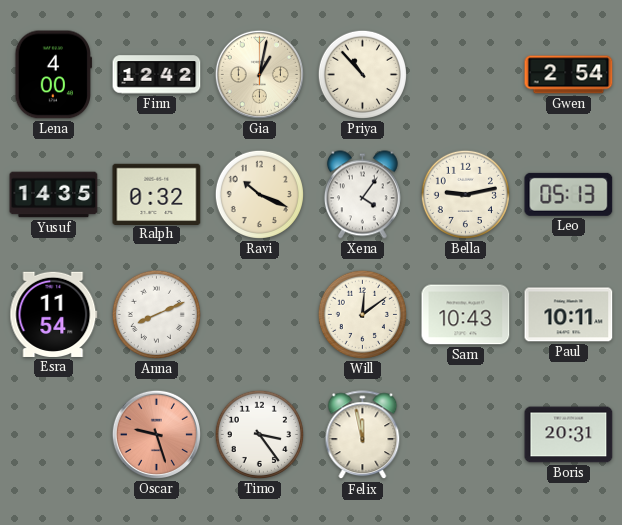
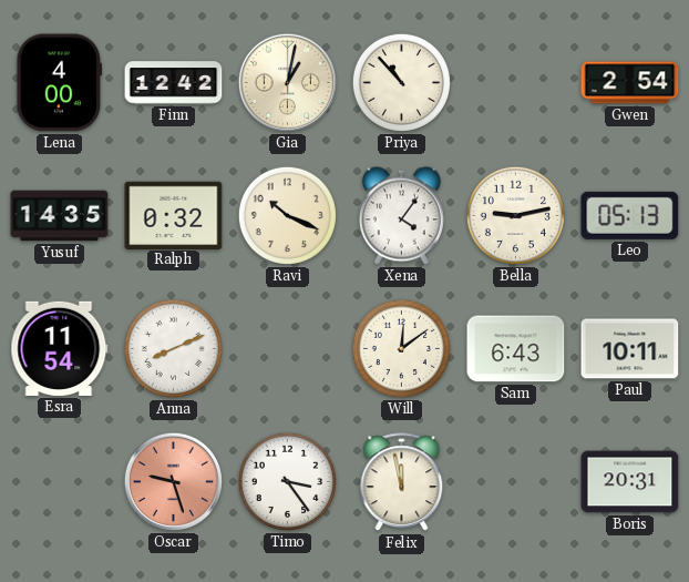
Sam: 10:43 -> 6:43 (516, 349)
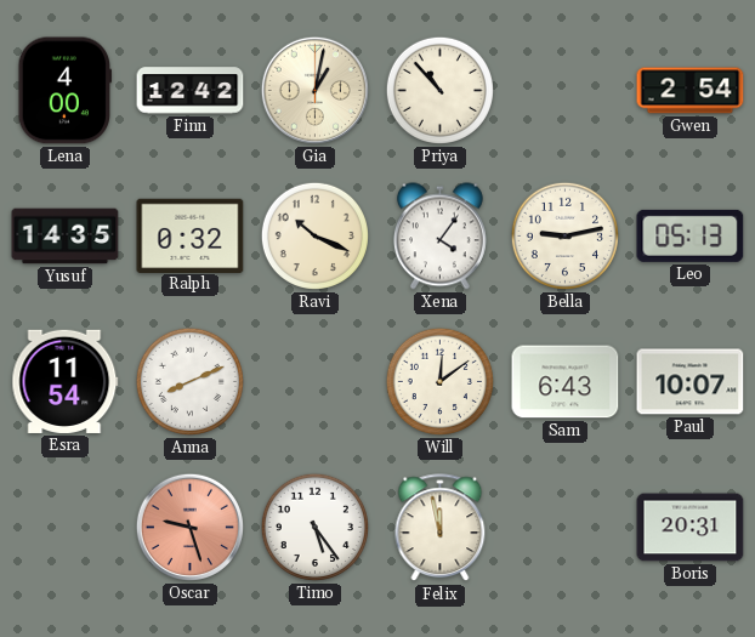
Paul: 10:11 -> 10:07 (691, 382)
Timo: 3:24 -> 5:24 (314, 527)
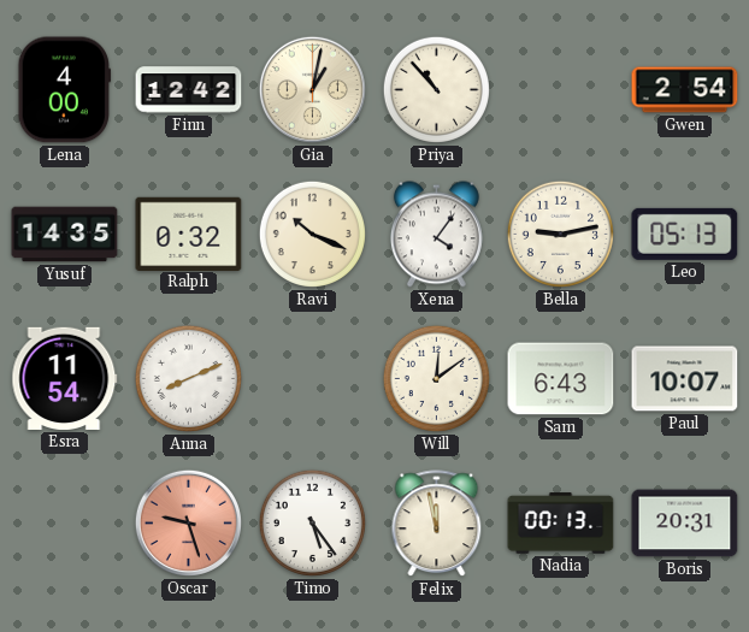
Nadia: none -> 00:13 (561, 524)
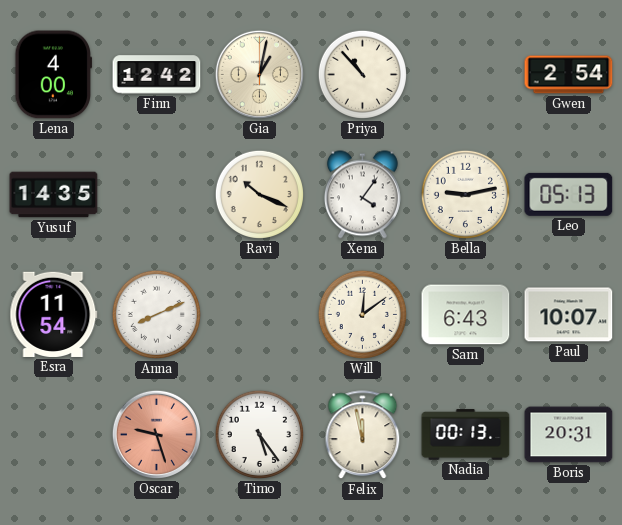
Ralph: 0:32 -> none (189, 234)
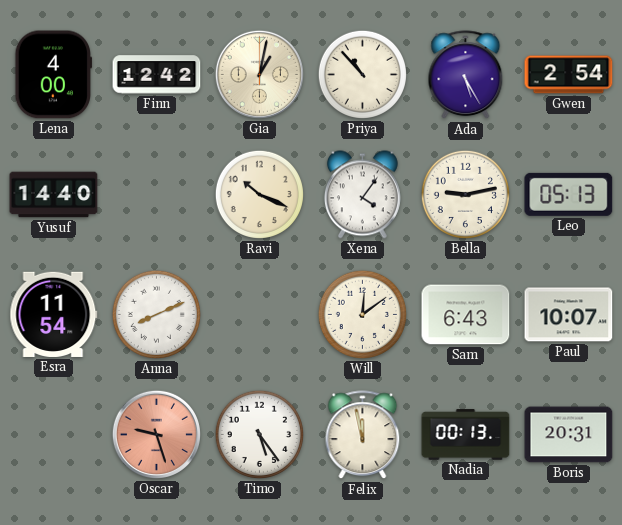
Ada: none -> 5:25 (466, 75)
Yusuf: 14:35 -> 14:40 (54, 195)
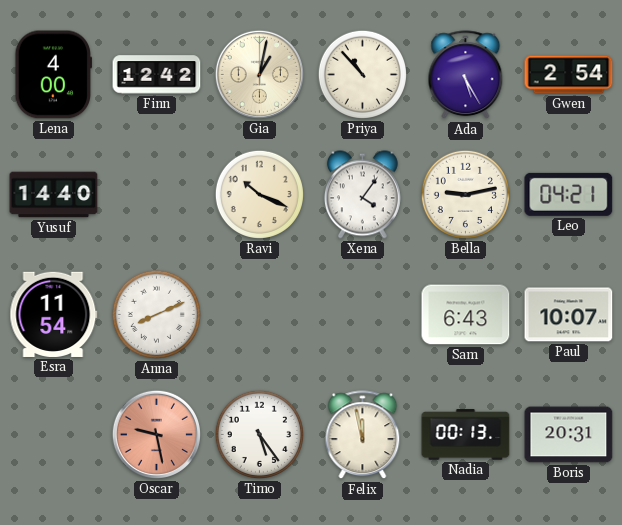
Leo: 05:13 -> 04:21 (569, 194)
Will: 12:09 -> none (362, 314)
Oscar: 9:27 -> 9:28 (156, 434)
